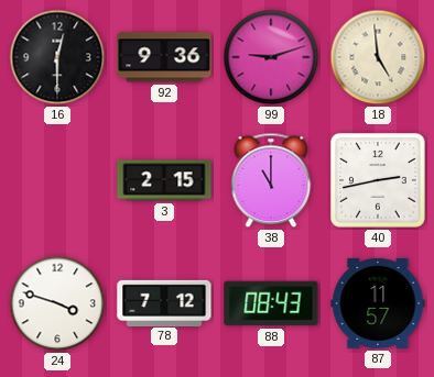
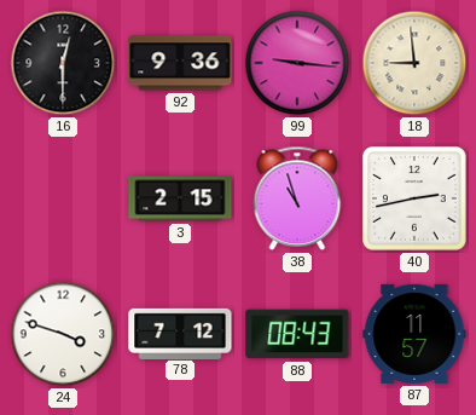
99: 9:12 -> 9:16 (297, 63)
18: 4:59 -> 8:59 (414, 63)
38: 11:00 -> 10:57 (297, 198)
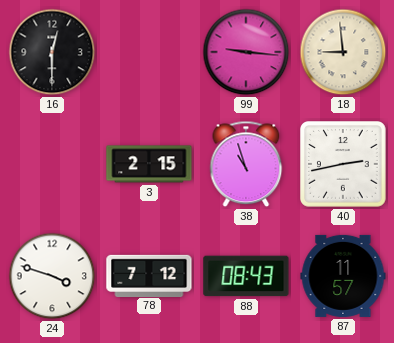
92: 9:36 -> none (180, 63)
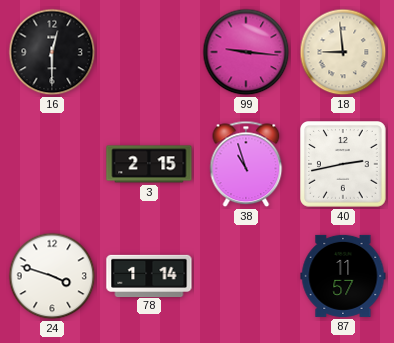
78: 7:12 -> 1:14 (149, 275)
88: 08:43 -> none (246, 276)
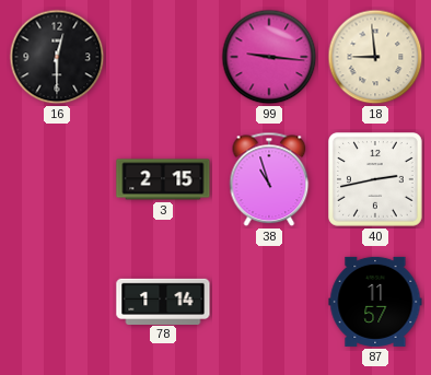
24: 3:48 -> none (52, 276)
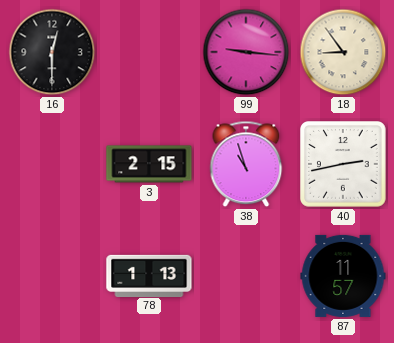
18: 8:59 -> 8:54 (343, 52)
78: 1:14 -> 1:13 (149, 275)
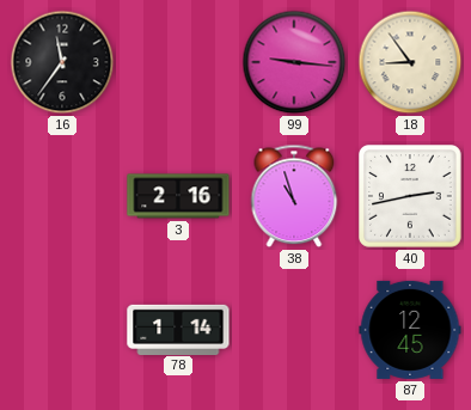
16: 12:30 -> 11:36 (62, 62)
3: 2:15 -> 2:16 (178, 196)
78: 1:13 -> 1:14 (178, 329)
87: 11:57 -> 12:45 (410, 330)
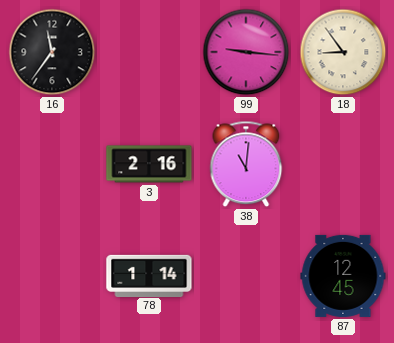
38: 10:57 -> 11:01 (246, 164)
40: 2:43 -> none (411, 197)
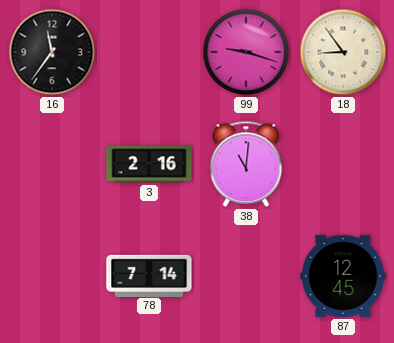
99: 9:16 -> 9:18 (246, 52)
78: 1:14 -> 7:14 (149, 275)
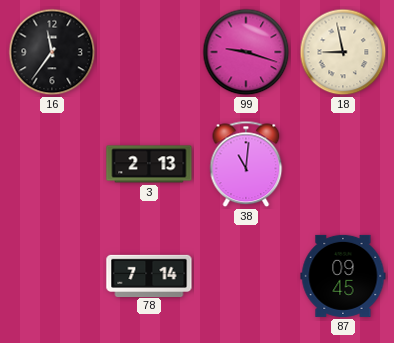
18: 8:54 -> 8:58 (343, 52)
3: 2:16 -> 2:13 (149, 164)
87: 12:45 -> 09:45 (343, 276)
